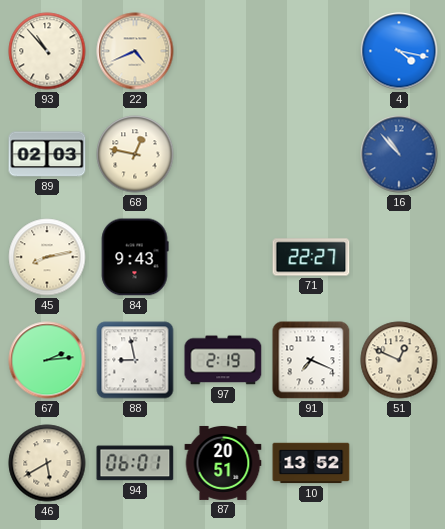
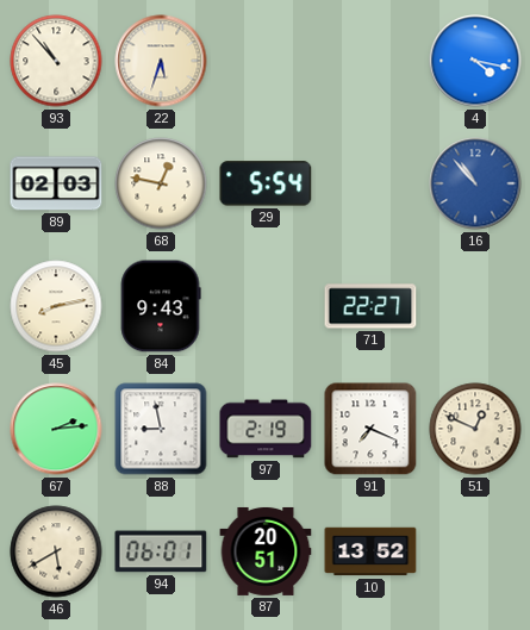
22: 4:41 -> 5:33 (161, 61)
29: none -> 5:54 (266, 183)
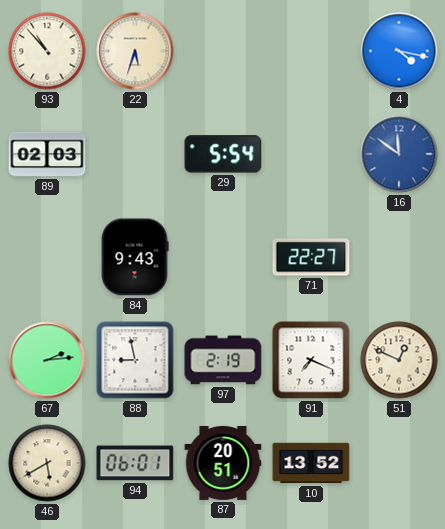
68: 12:47 -> none (161, 183)
16: 10:53 -> 11:51 (399, 154)
45: 8:13 -> none (56, 306)
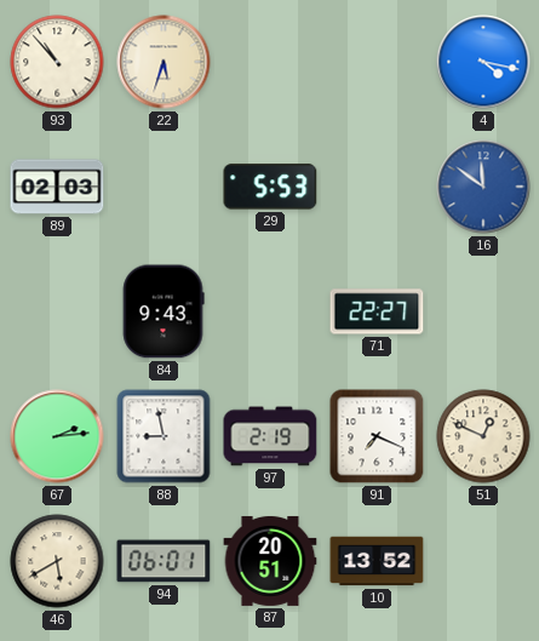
29: 5:54 -> 5:53 (270, 187)
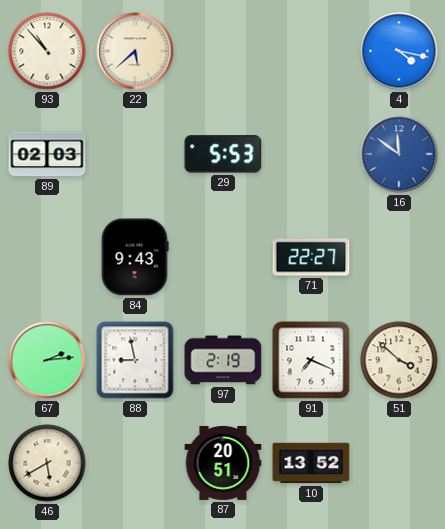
22: 5:33 -> 5:38 (135, 51)
51: 12:49 -> 3:52 (399, 360)
94: 06:01 -> none (164, 561)
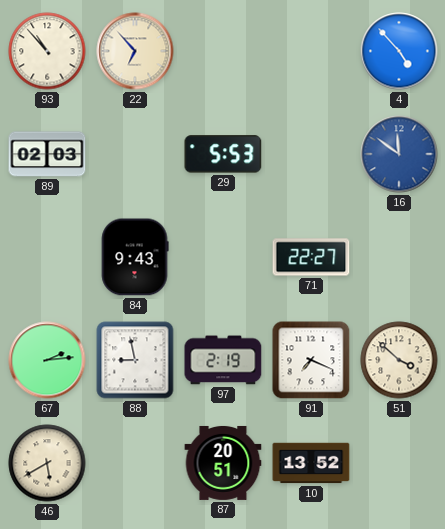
22: 5:38 -> 6:53 (135, 51)
4: 4:17 -> 4:53 (399, 51)
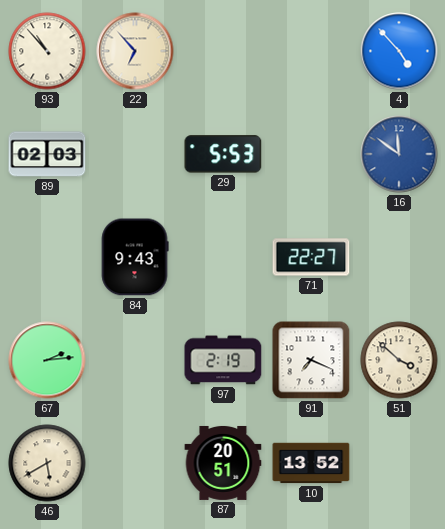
88: 8:58 -> none (135, 360)
